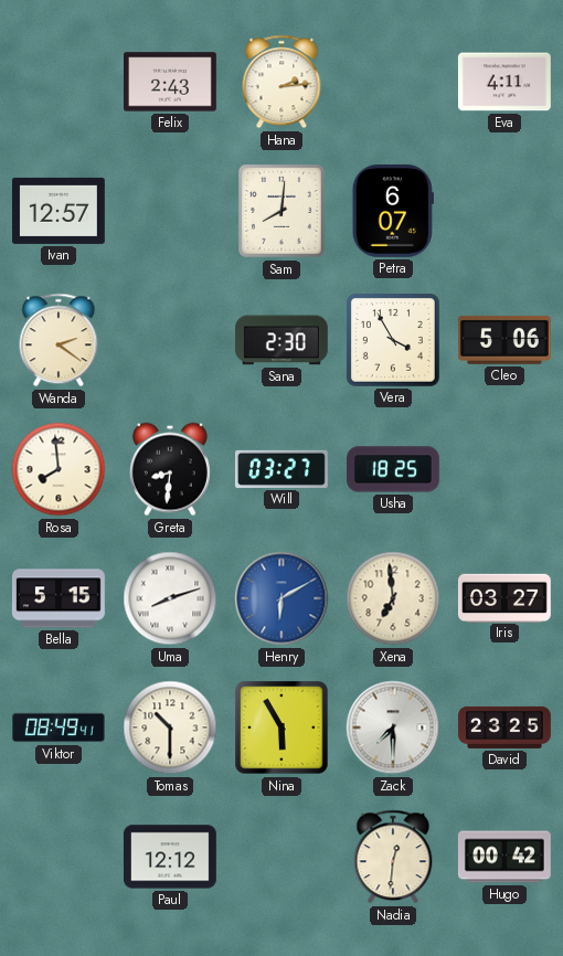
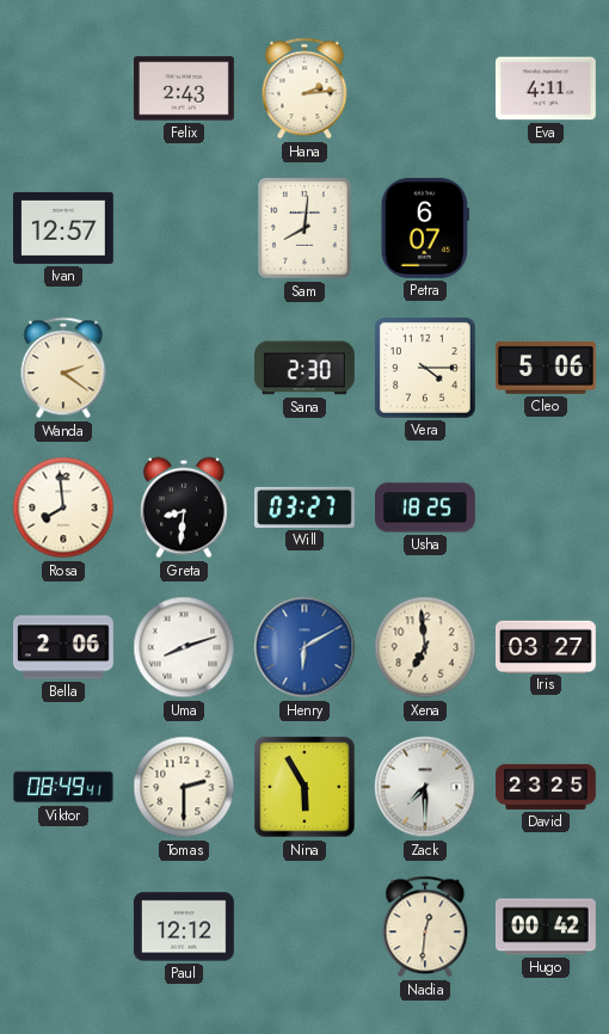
Vera: 3:55 -> 4:15 (425, 368)
Bella: 5:15 -> 2:06 (63, 647)
Tomas: 10:30 -> 2:30 (184, 787)
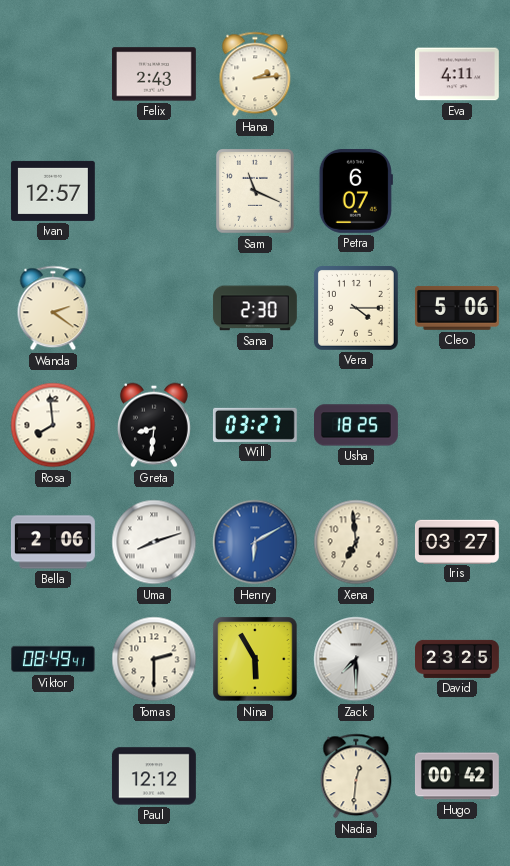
Sam: 8:01 -> 11:19 (256, 191)
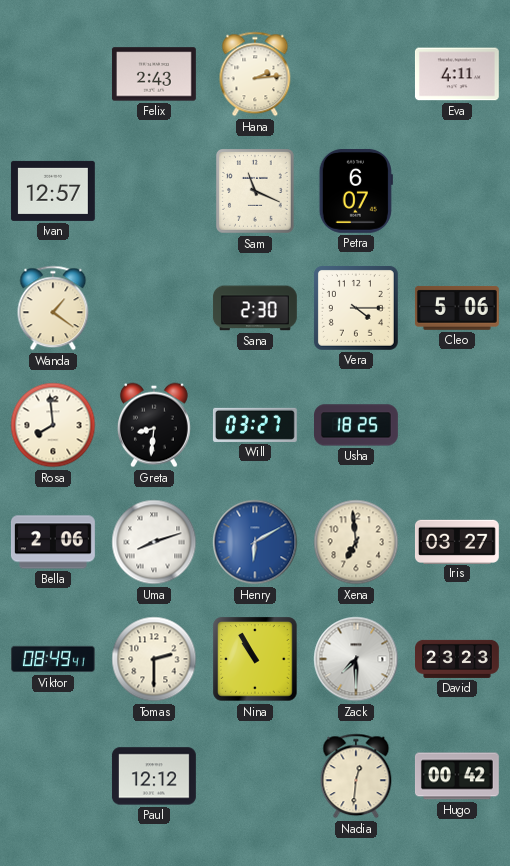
Wanda: 2:21 -> 1:21 (53, 308)
Nina: 5:55 -> 10:55 (255, 659)
David: 23:25 -> 23:23 (458, 659)
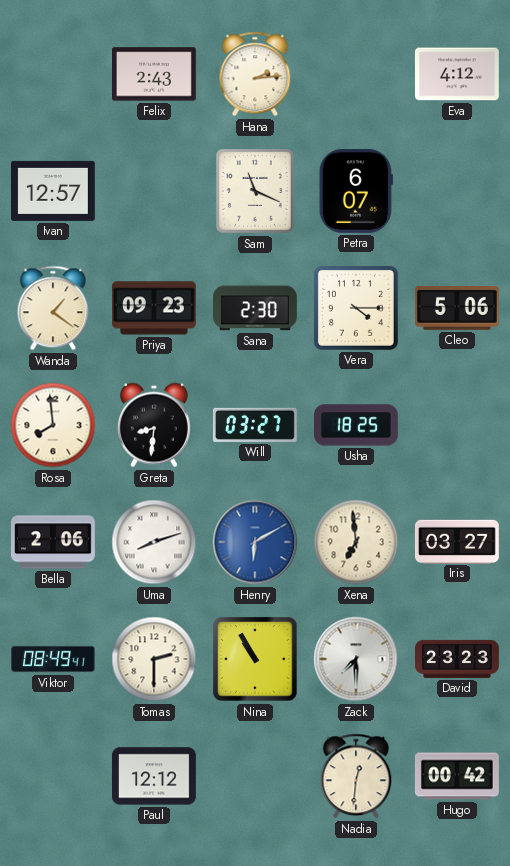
Eva: 4:11 -> 4:12 (457, 74)
Priya: none -> 09:23 (155, 308)
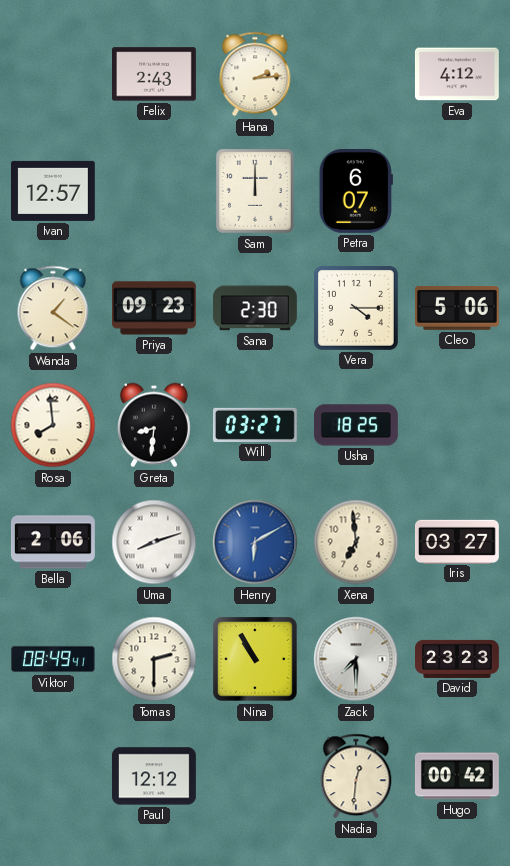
Sam: 11:19 -> 12:00 (256, 191)
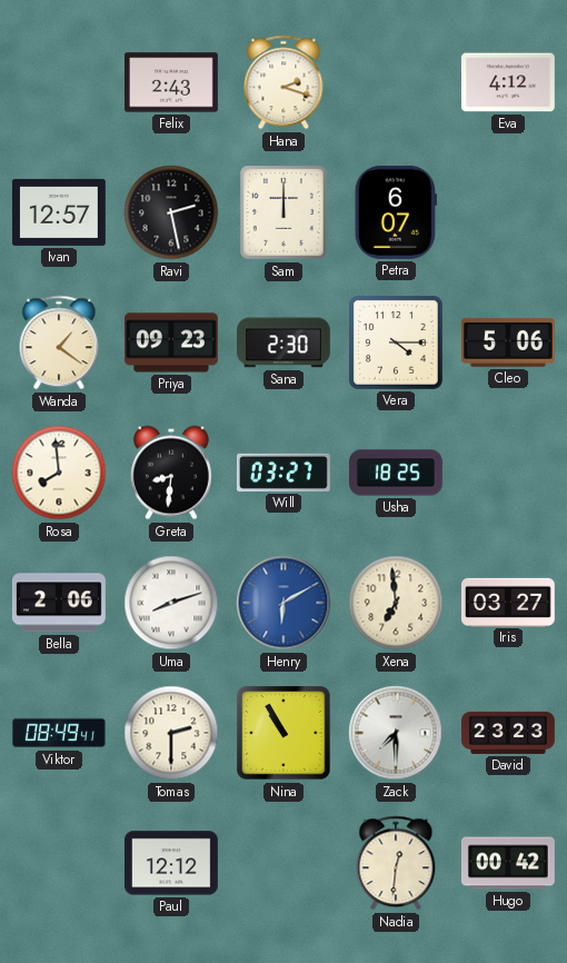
Hana: 2:14 -> 2:18 (283, 82)
Ravi: none -> 2:28 (171, 212)
